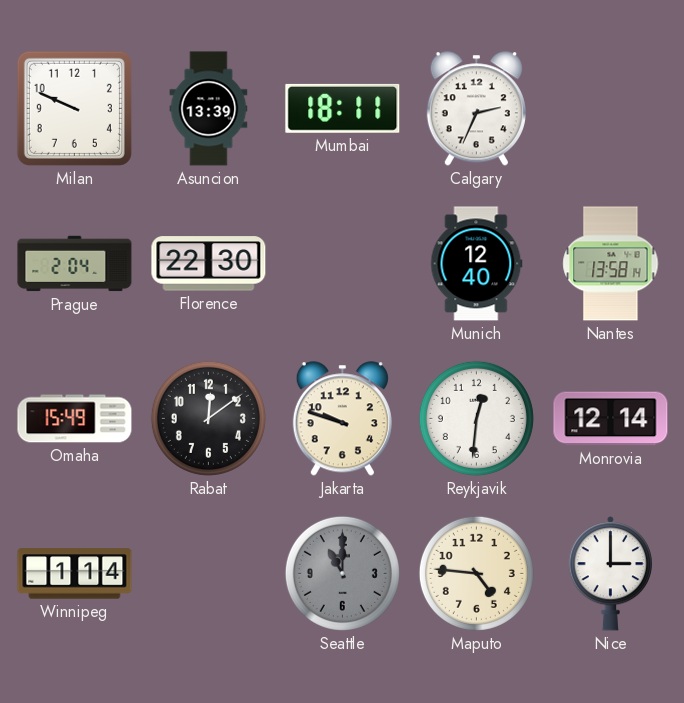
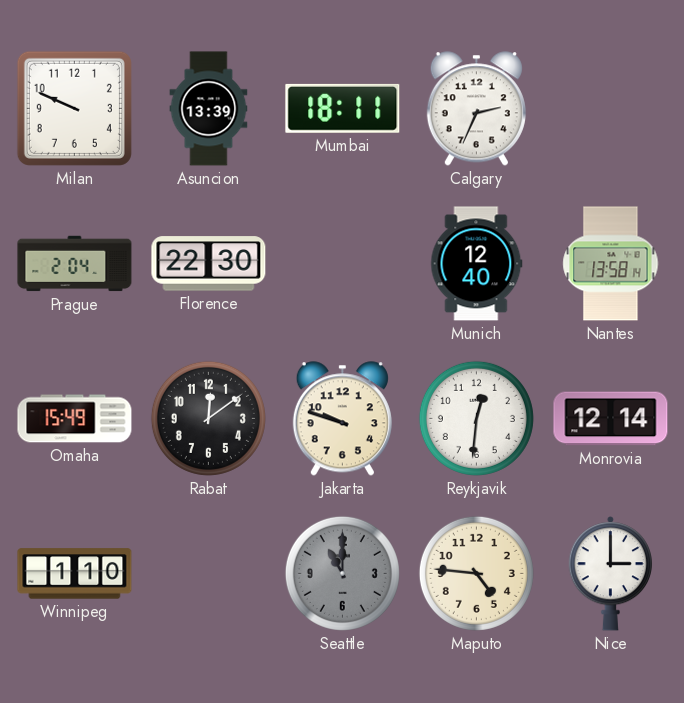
Winnipeg: 1:14 -> 1:10 (75, 574)
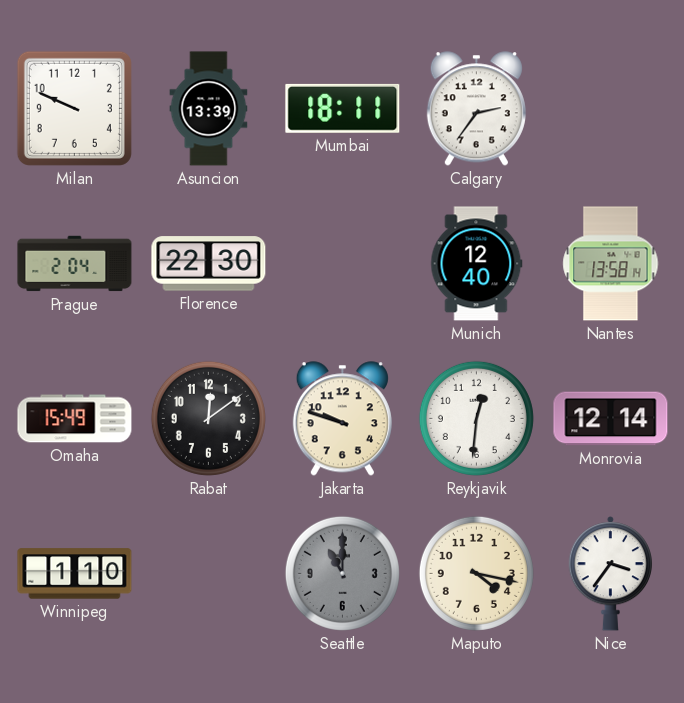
Calgary: 2:34 -> 2:36 (476, 109)
Maputo: 4:46 -> 4:17 (476, 573)
Nice: 3:00 -> 3:36 (610, 574)
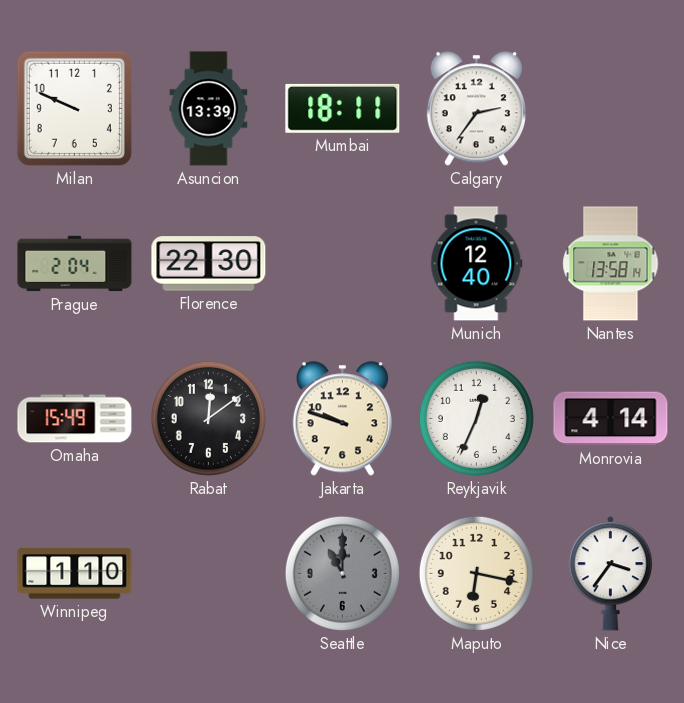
Reykjavik: 12:31 -> 12:34 (476, 418)
Monrovia: 12:14 -> 4:14 (611, 419)
Maputo: 4:17 -> 6:17 (476, 573)
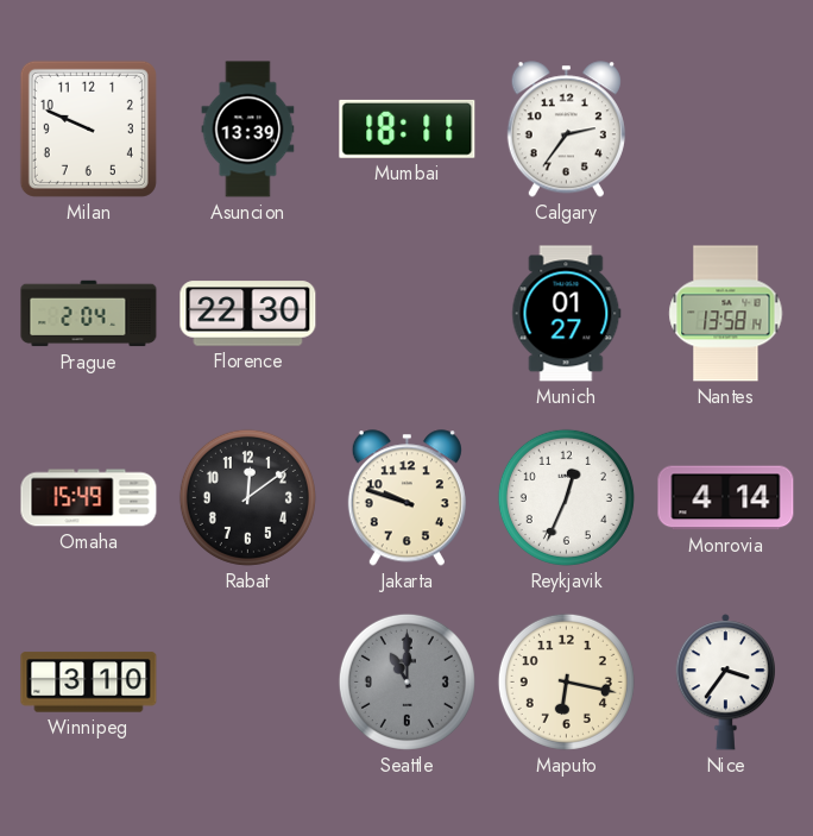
Munich: 12:40 -> 01:27 (567, 314)
Winnipeg: 1:10 -> 3:10 (89, 683)
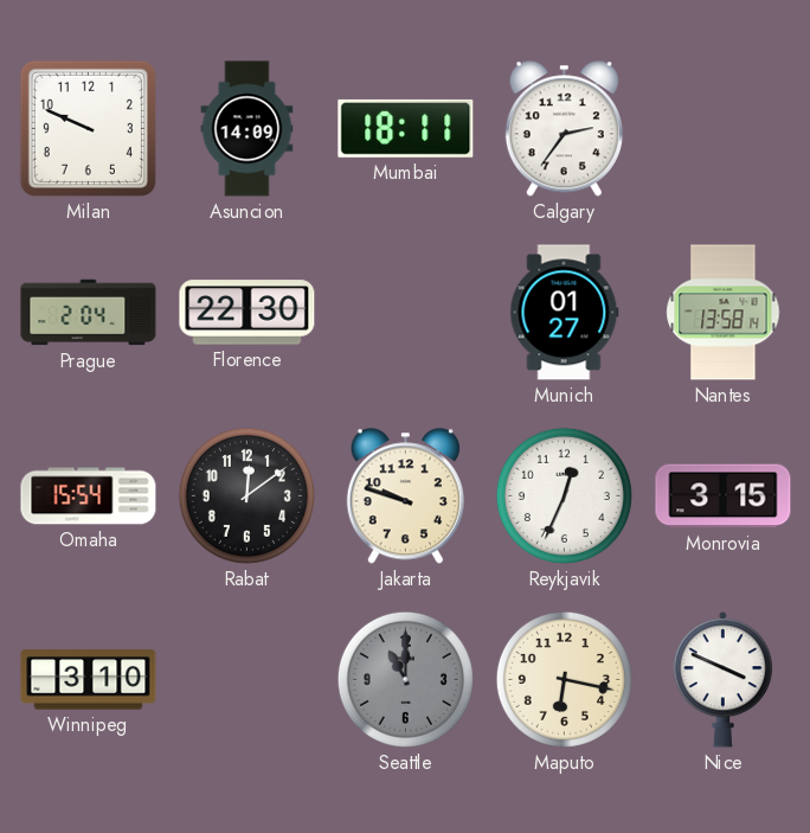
Asuncion: 13:39 -> 14:09 (247, 129)
Omaha: 15:49 -> 15:54 (89, 496)
Monrovia: 4:14 -> 3:15 (724, 496)
Nice: 3:36 -> 3:49 (722, 680)
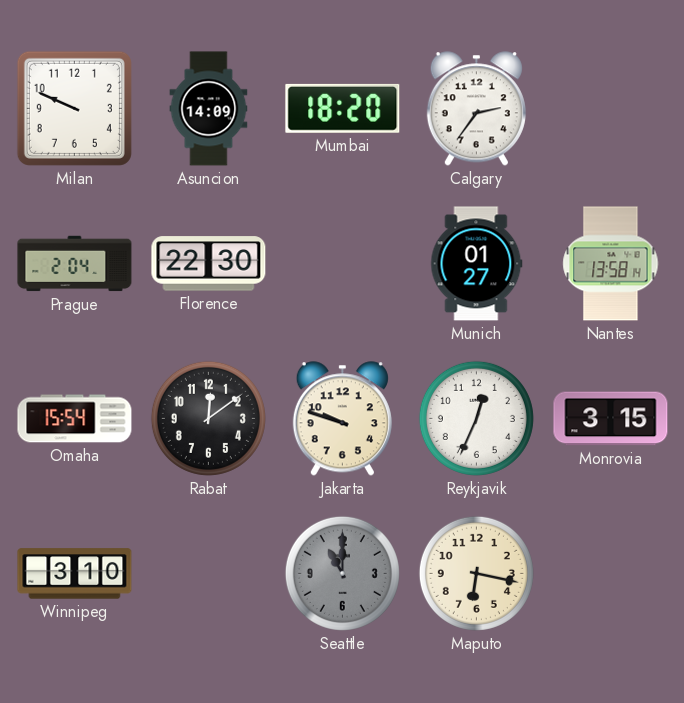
Mumbai: 18:11 -> 18:20 (343, 108)
Nice: 3:49 -> none (722, 680)
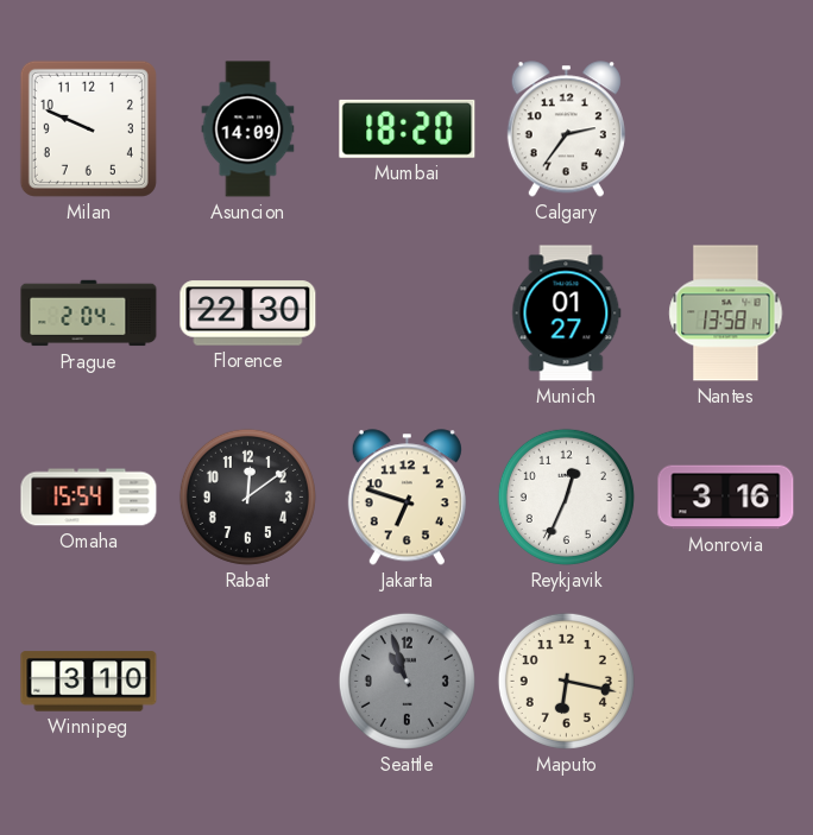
Jakarta: 9:48 -> 6:48 (406, 498)
Monrovia: 3:15 -> 3:16 (726, 498)
Seattle: 11:00 -> 10:57 (406, 681)
